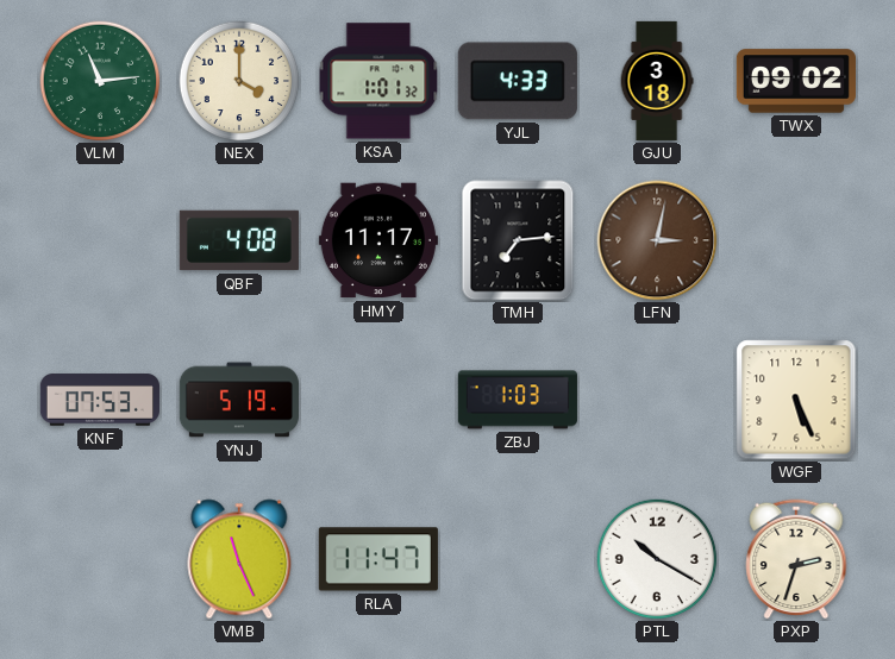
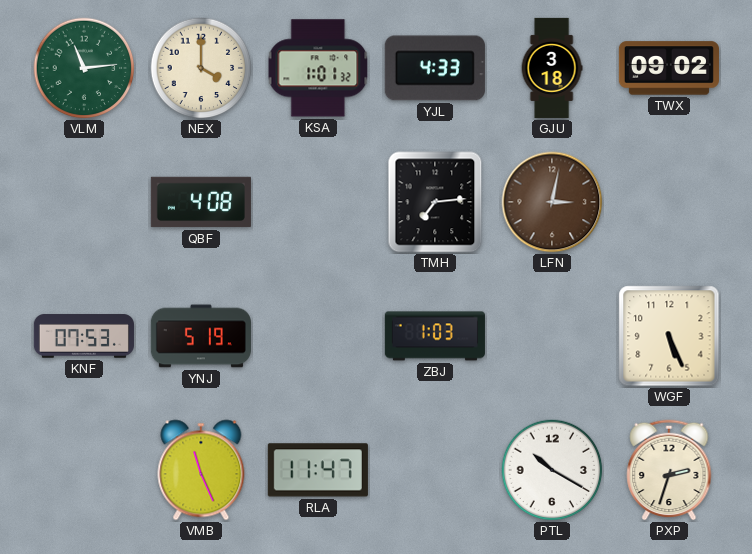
HMY: 11:17 -> none (378, 240)
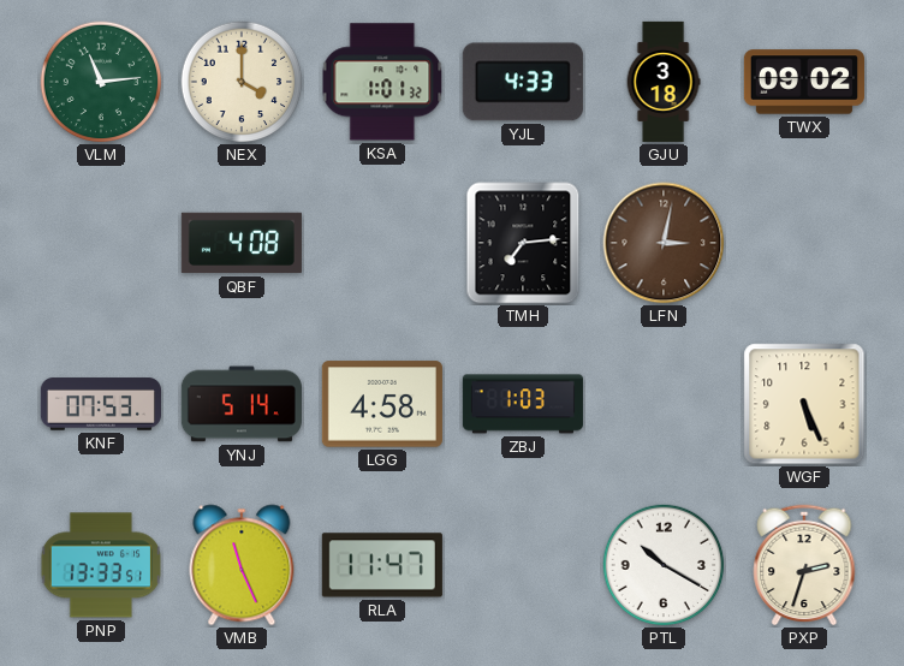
YNJ: 5:19 -> 5:14 (242, 404)
LGG: none -> 4:58 (382, 404)
PNP: none -> 13:33 (100, 565)
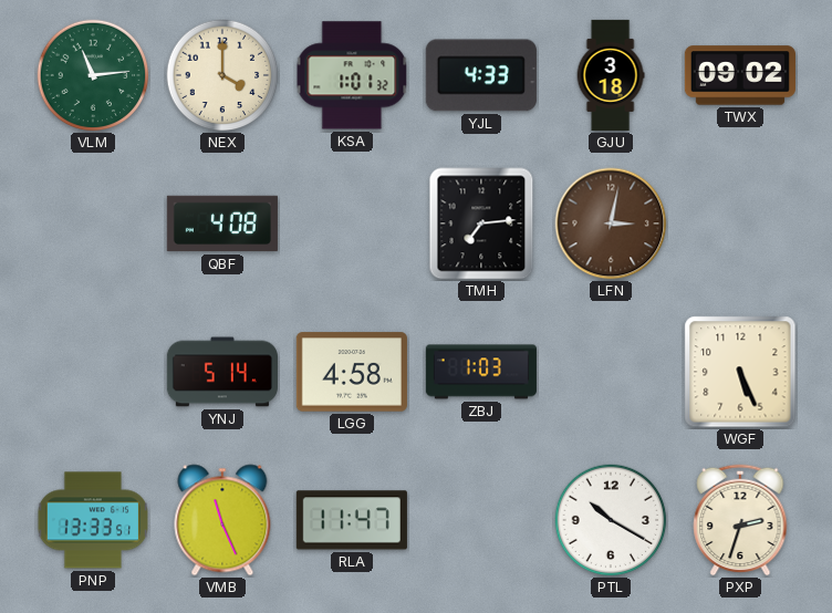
KNF: 07:53 -> none (101, 404)
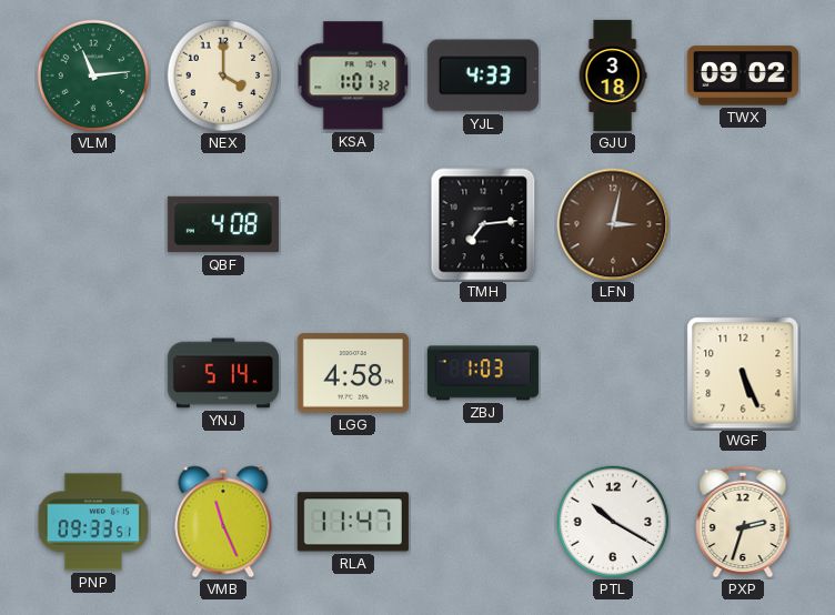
PNP: 13:33 -> 09:33 (92, 522)
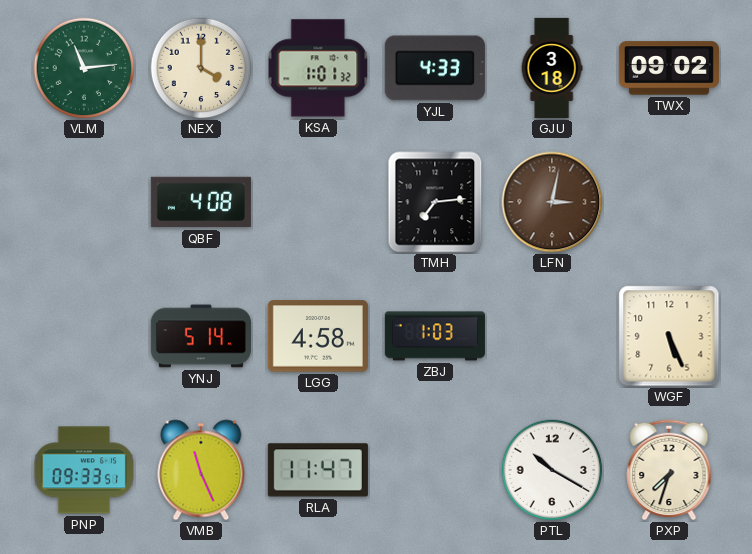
PXP: 2:33 -> 7:33 (669, 470)
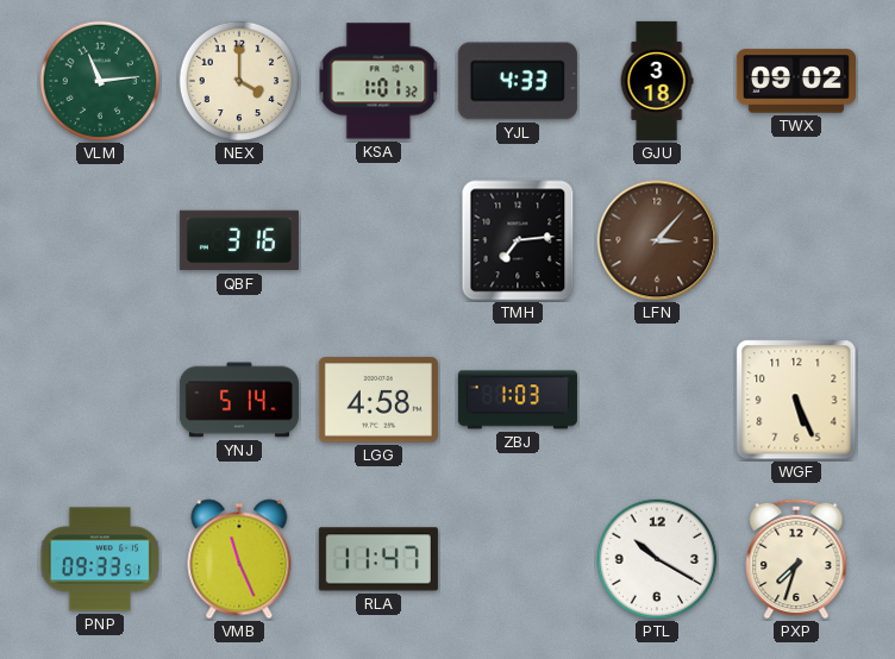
QBF: 4:08 -> 3:16 (239, 240)
LFN: 3:02 -> 3:07 (657, 240)
